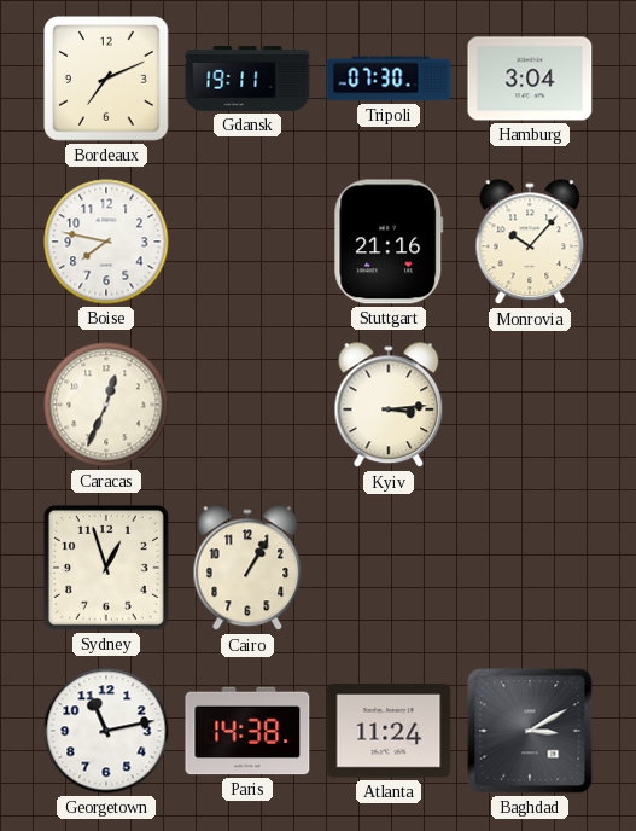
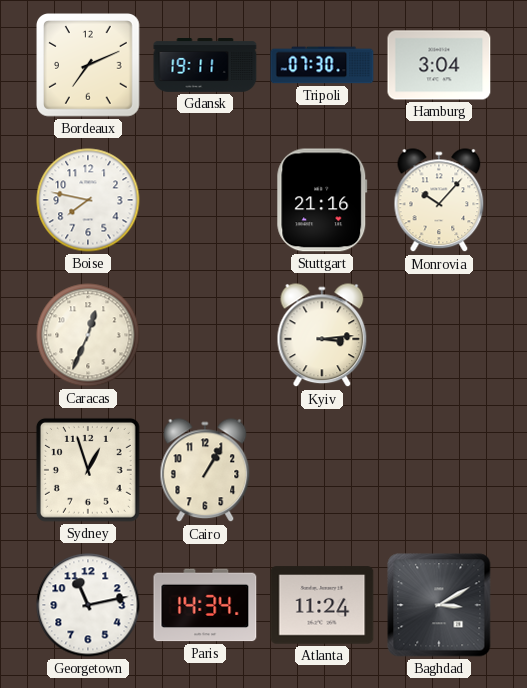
Paris: 14:38 -> 14:34 (205, 605)
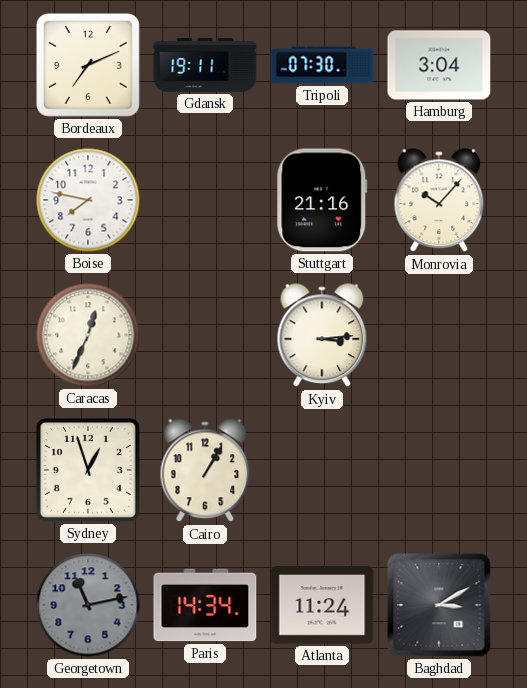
Georgetown dial: white -> grey (88, 605)
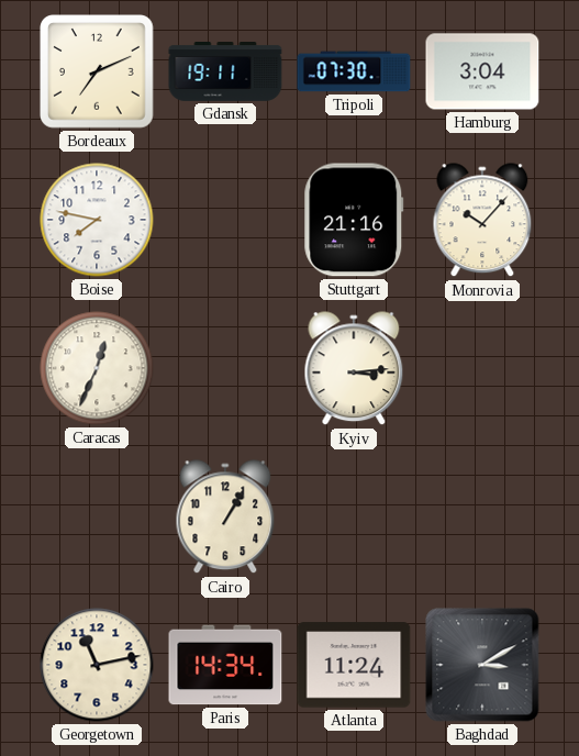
Sydney: 12:57 -> none (88, 470)
Georgetown dial: grey -> cream (97, 665)
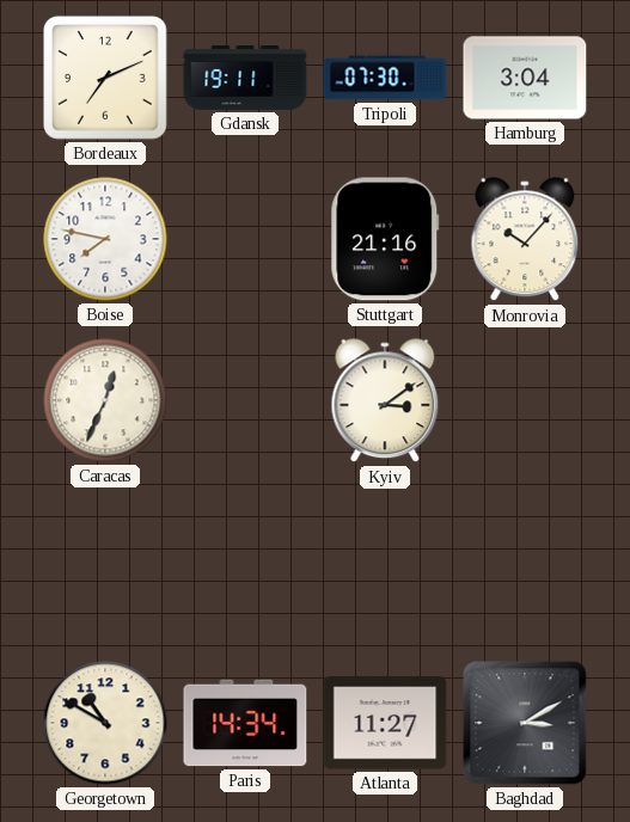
Kyiv: 3:14 -> 3:09 (385, 401)
Cairo: 1:05 -> none (225, 518)
Georgetown: 11:13 -> 10:50 (105, 723)
Atlanta: 11:24 -> 11:27 (385, 723)
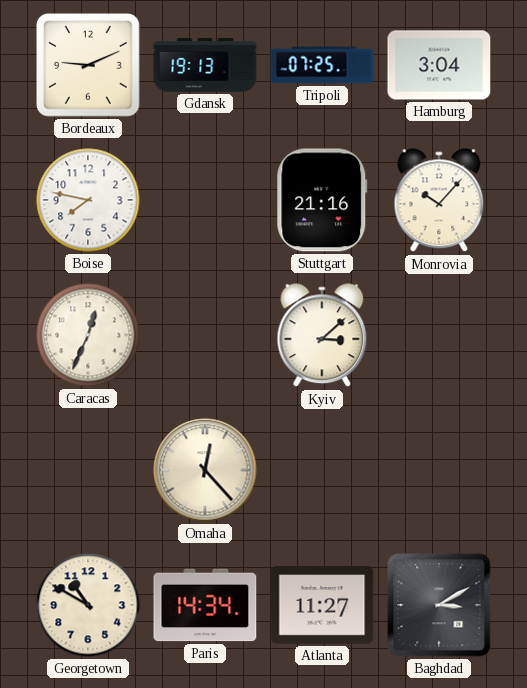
Bordeaux: 7:11 -> 9:11 (89, 66)
Gdansk: 19:11 -> 19:13 (205, 66)
Tripoli: 07:30 -> 07:25 (322, 65)
Kyiv: 3:09 -> 3:08 (322, 336)
Omaha: none -> 12:23 (205, 470)
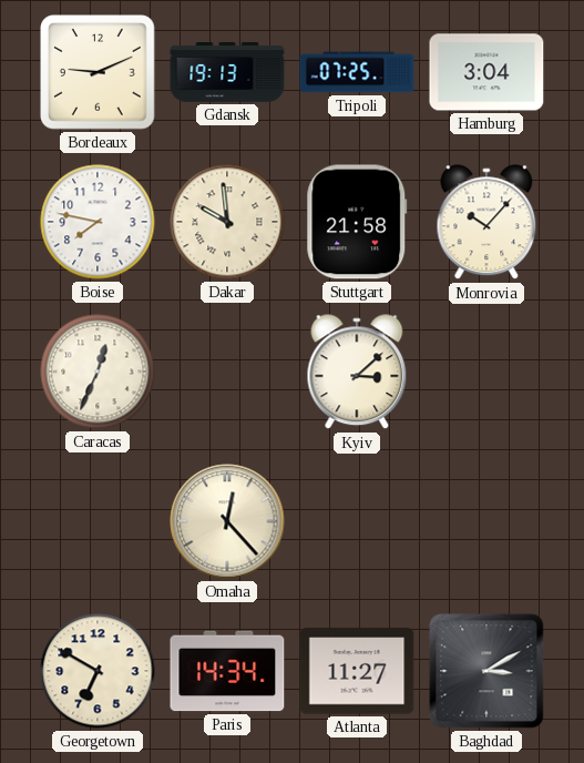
Dakar: none -> 9:59 (227, 222)
Stuttgart: 21:16 -> 21:58 (357, 222)
Georgetown: 10:50 -> 6:50 (98, 671)
